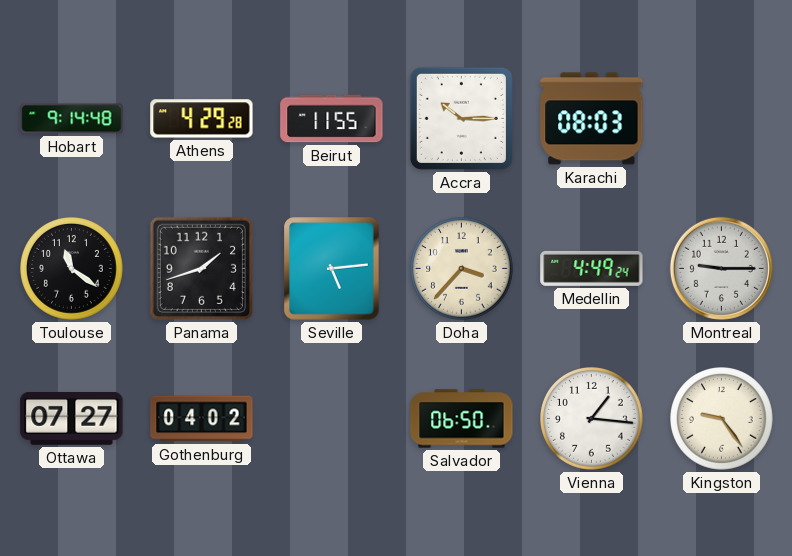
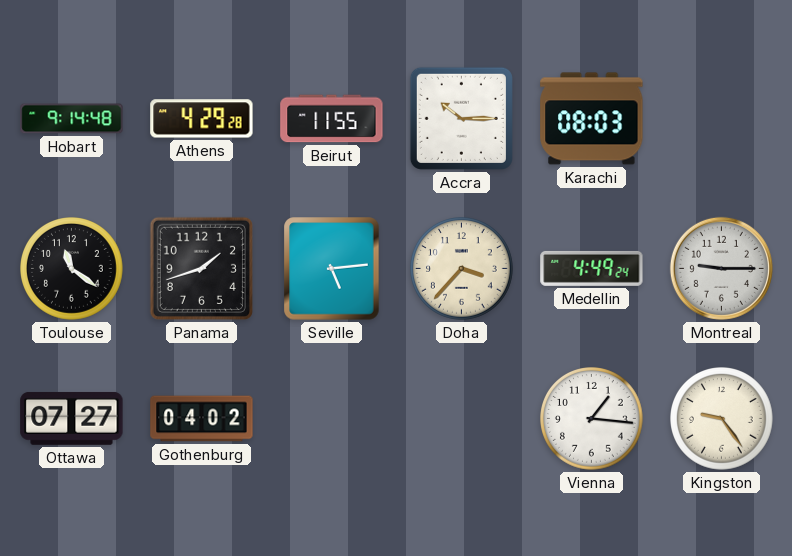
Salvador: 06:50 -> none (462, 419)
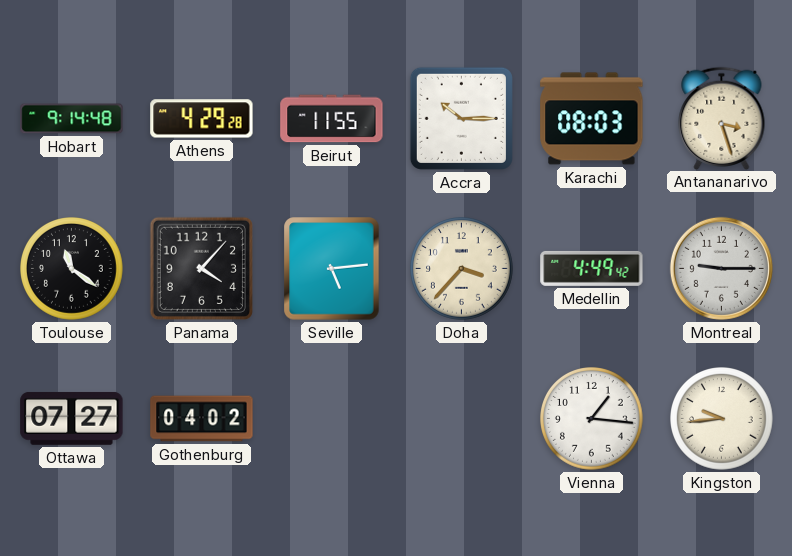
Antananarivo: none -> 3:27 (722, 118)
Panama: 1:42 -> 4:07 (201, 268)
Medellin: 4:49:24 -> 4:49:42 (592, 268)
Kingston: 9:24 -> 9:44 (722, 419)
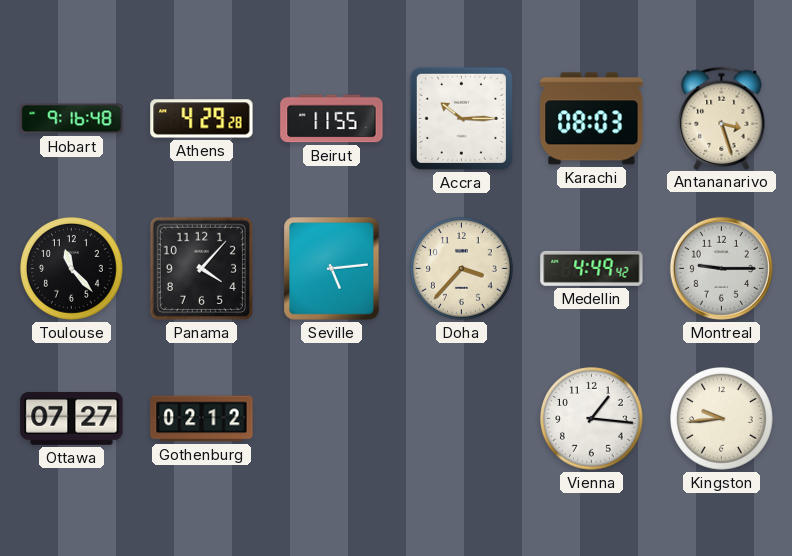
Hobart: 9:14 -> 9:16 (72, 119)
Toulouse: 11:21 -> 11:23 (72, 269)
Gothenburg: 04:02 -> 02:12 (202, 419)
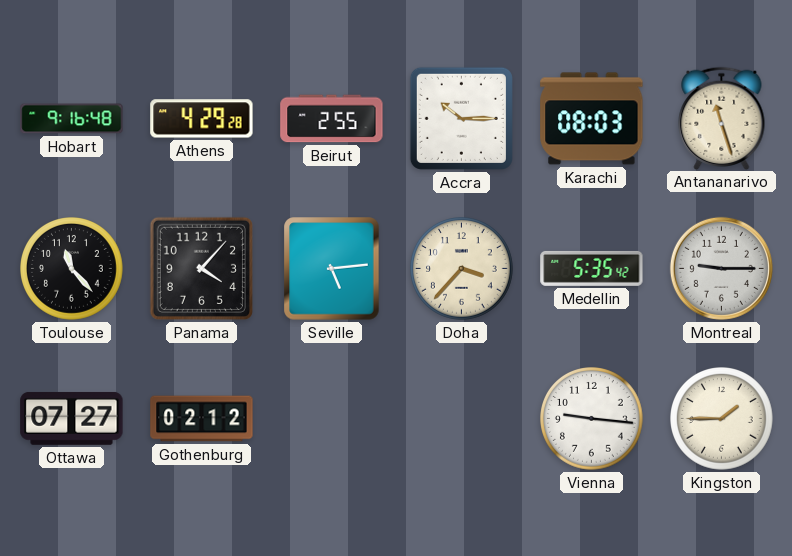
Beirut: 11:55 -> 2:55 (332, 119)
Antananarivo: 3:27 -> 11:27 (722, 118)
Medellin: 4:49 -> 5:35 (592, 268)
Vienna: 1:16 -> 9:16 (592, 419)
Kingston: 9:44 -> 1:45 (722, 419)
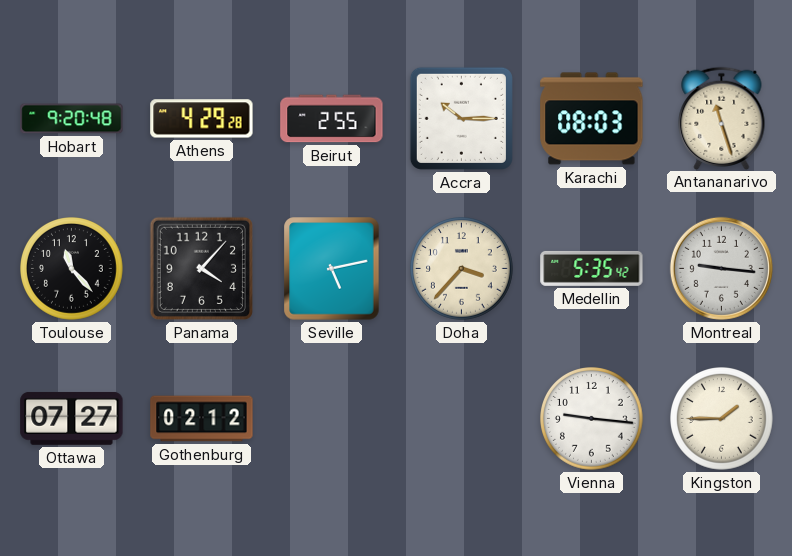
Hobart: 9:16 -> 9:20 (72, 119)
Seville: 5:14 -> 5:13 (332, 269)
Montreal: 9:15 -> 9:16 (721, 268)
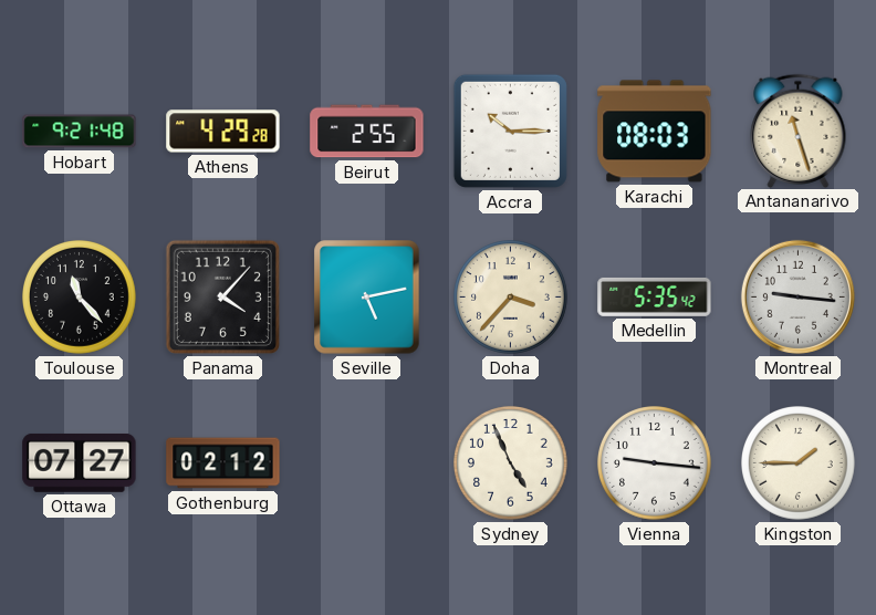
Hobart: 9:20 -> 9:21 (80, 132)
Sydney: none -> 4:56 (511, 463)
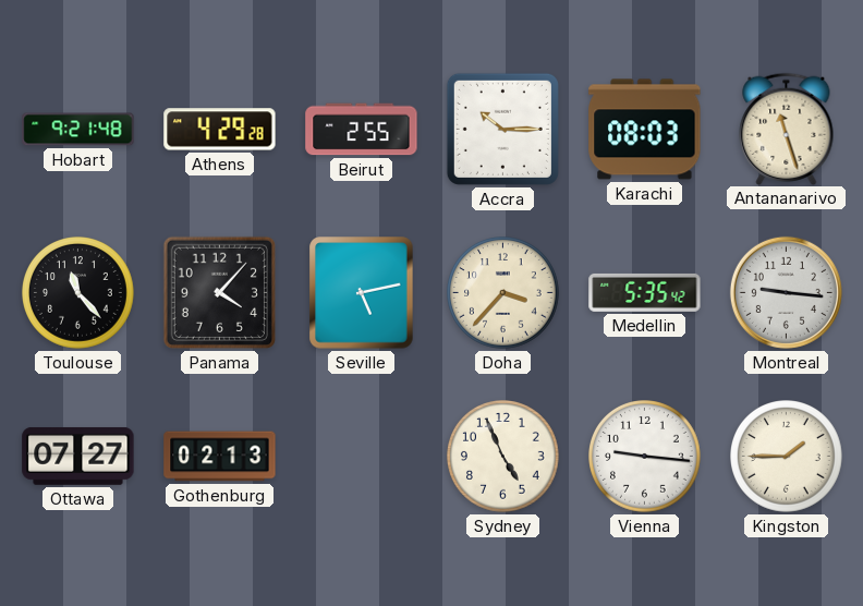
Gothenburg: 02:12 -> 02:13 (220, 457)
